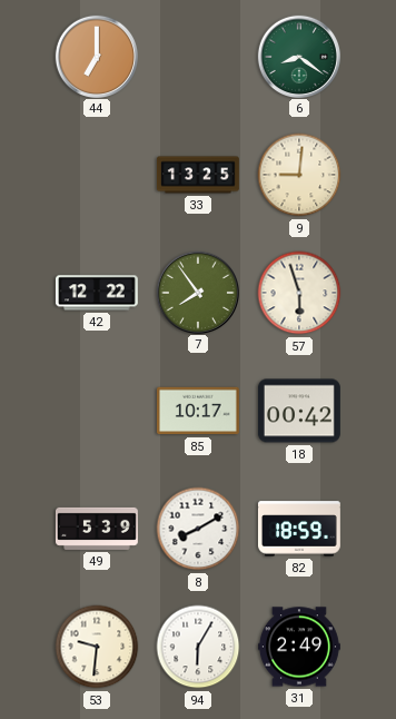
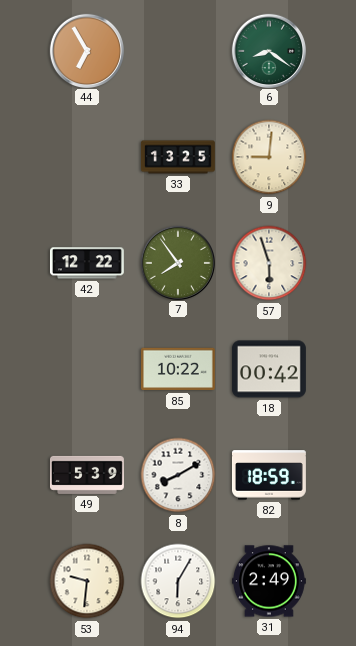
44: 7:00 -> 6:55 (86, 50)
85: 10:17 -> 10:22 (178, 369)
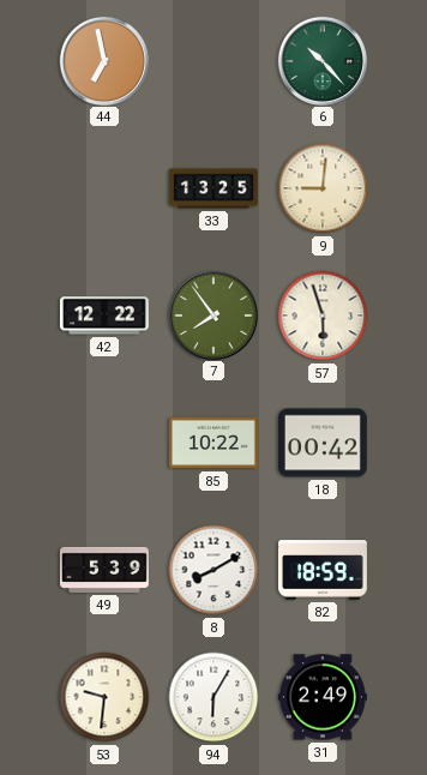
44: 6:55 -> 6:58 (103, 60)
6: 8:21 -> 10:23 (321, 60)
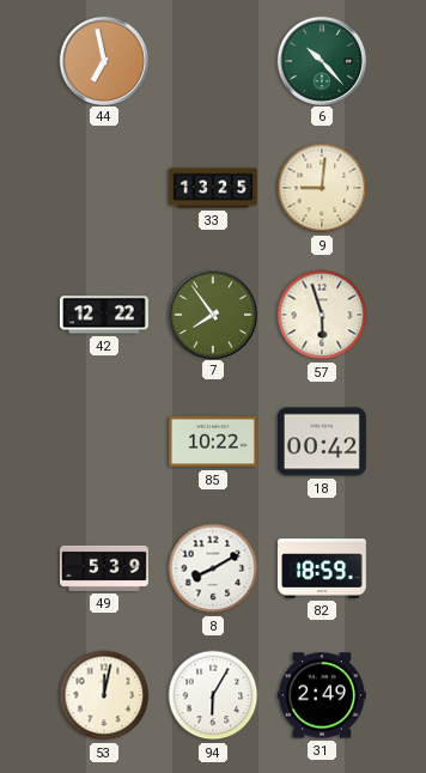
53: 9:31 -> 12:02 (104, 695)
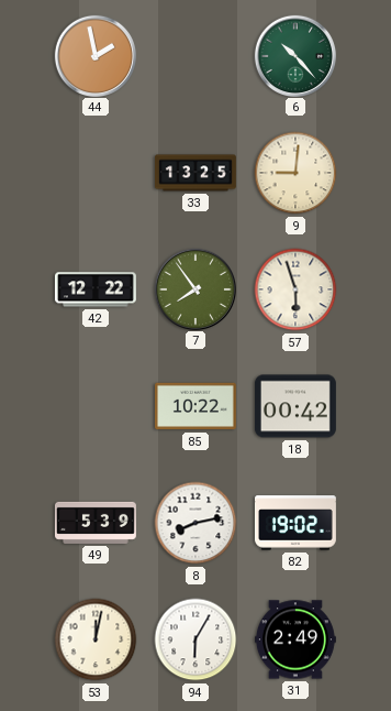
44: 6:58 -> 1:58 (94, 55)
8: 8:10 -> 8:13 (195, 523)
82: 18:59 -> 19:02 (295, 523)
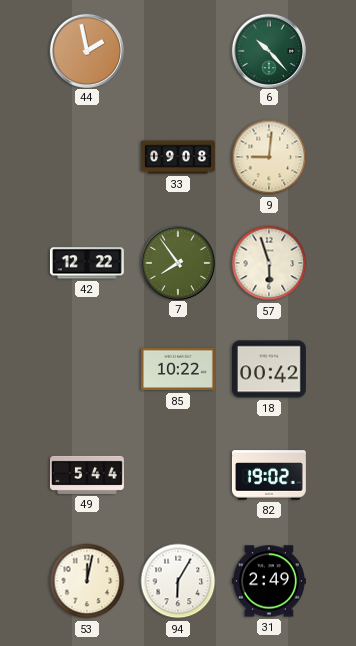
33: 13:25 -> 09:08 (179, 157)
49: 5:39 -> 5:44 (87, 475)
8: 8:13 -> none (195, 523)
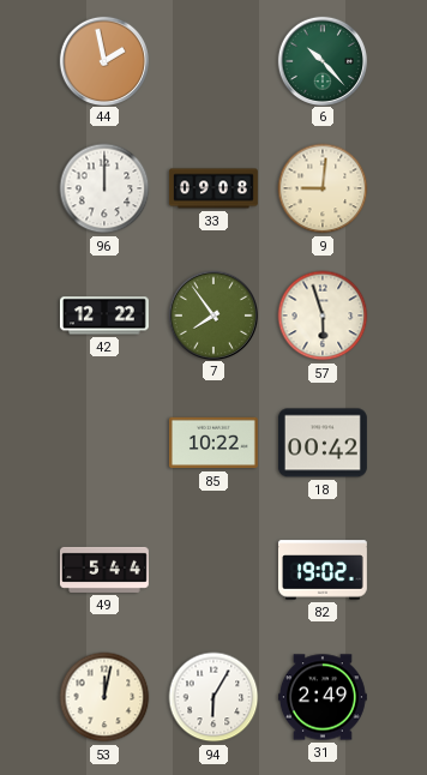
96: none -> 12:00 (104, 188)
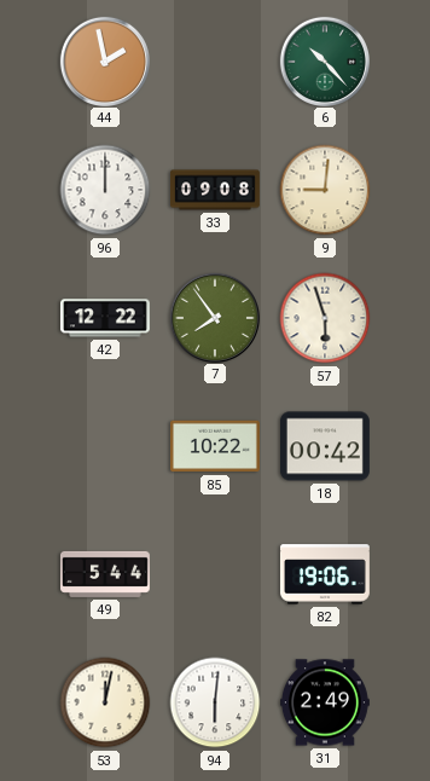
82: 19:02 -> 19:06 (325, 574)
94: 6:05 -> 6:01 (215, 702)
